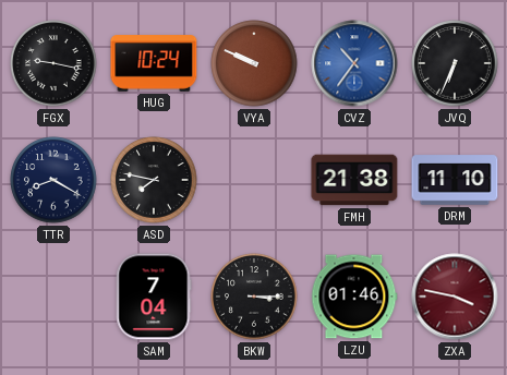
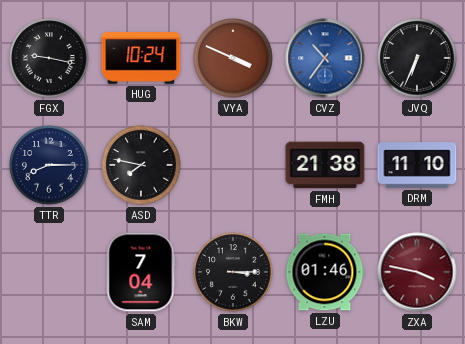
VYA: 9:49 -> 3:49 (233, 58)
TTR: 8:20 -> 8:15 (49, 165)
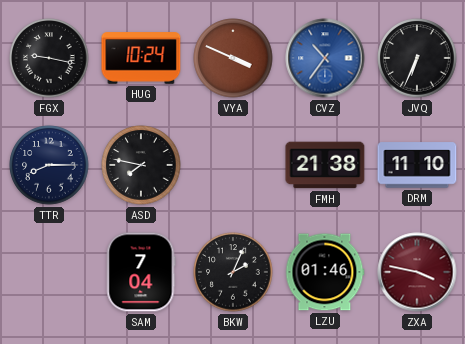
BKW: 3:15 -> 2:04 (233, 272)
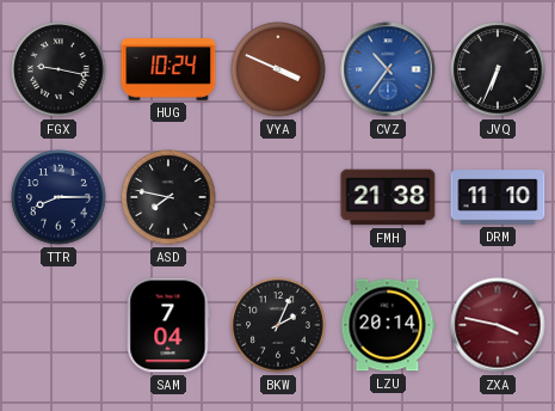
LZU: 01:46 -> 20:14 (388, 325)
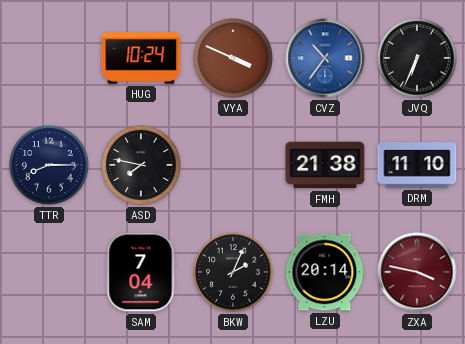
FGX: 9:17 -> none (58, 69)
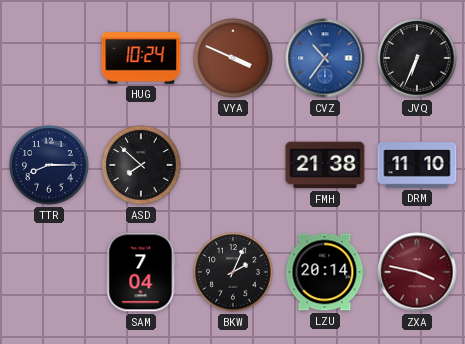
ASD: 7:47 -> 7:52 (141, 165)
